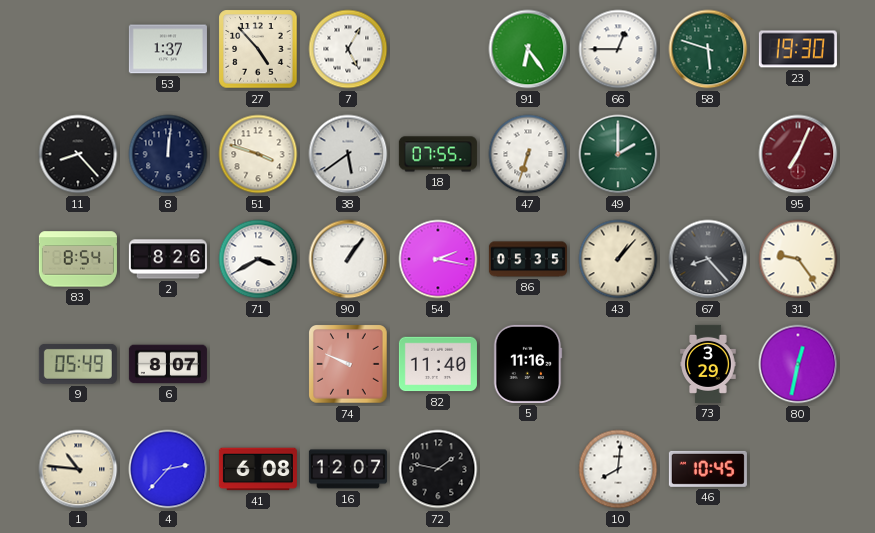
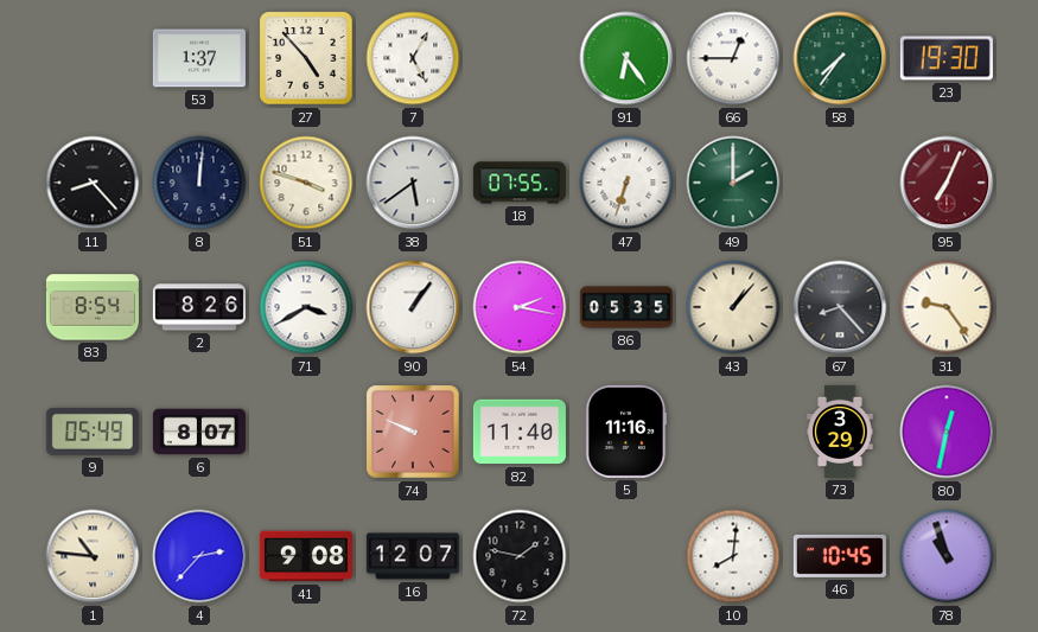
58: 5:48 -> 7:36 (840, 58)
41: 6:08 -> 9:08 (306, 556)
78: none -> 10:57 (947, 556)
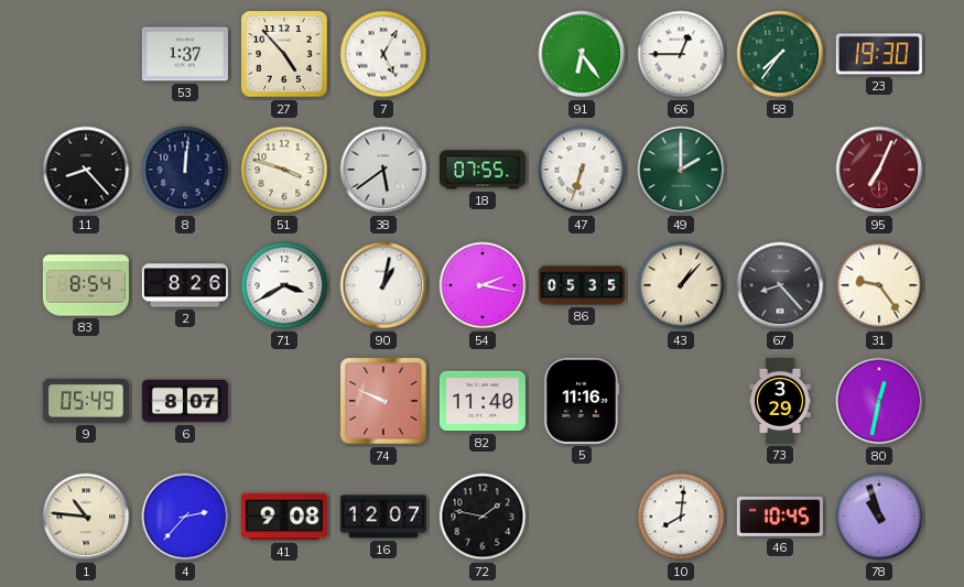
90: 1:06 -> 1:02 (383, 285)
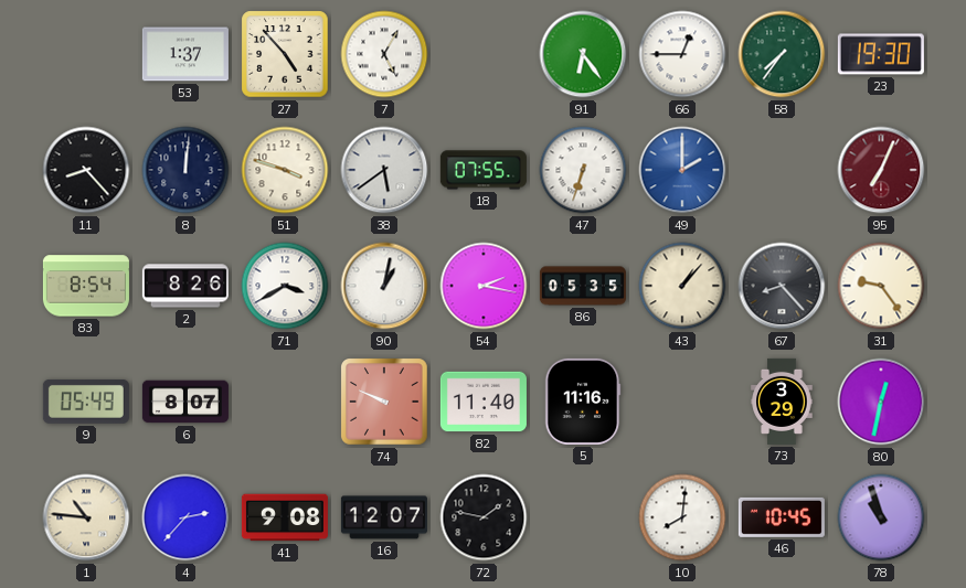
49 dial: green -> blue (682, 170)
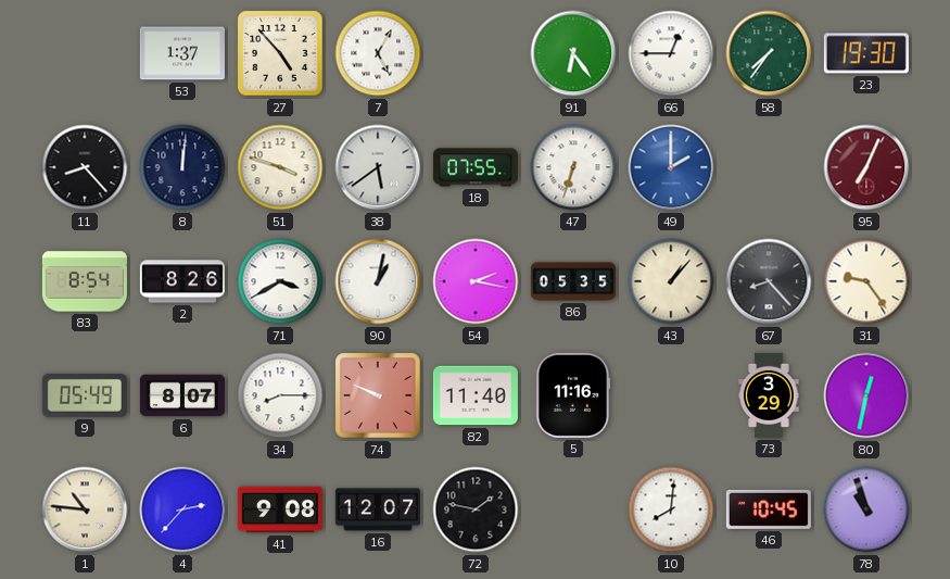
34: none -> 8:15 (280, 395)
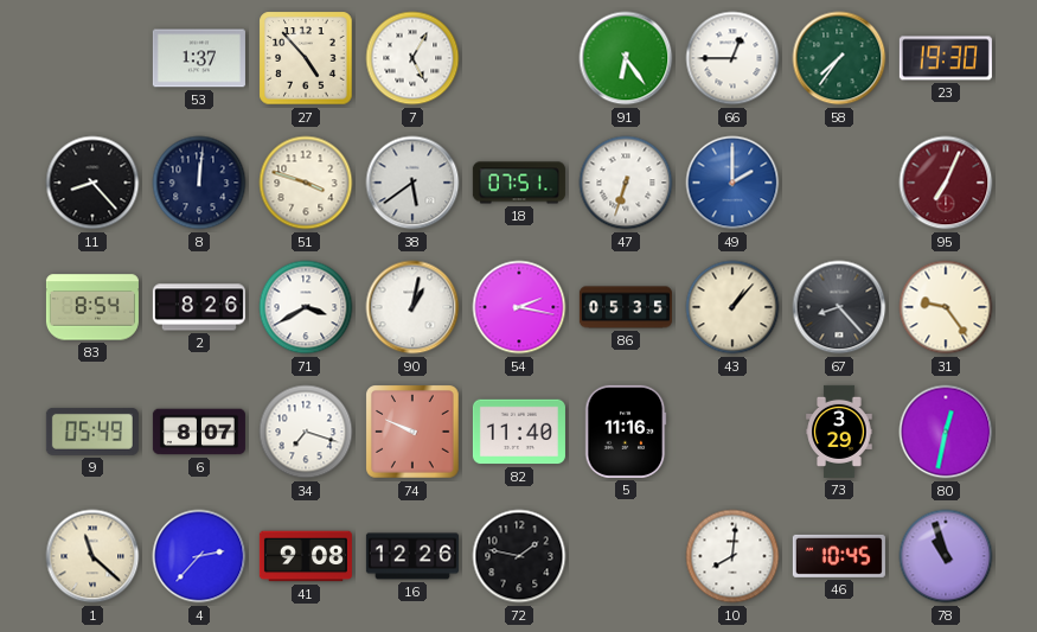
18: 07:55 -> 07:51 (519, 183)
34: 8:15 -> 7:18 (306, 432)
1: 10:46 -> 11:22 (92, 556)
16: 12:07 -> 12:26 (412, 556)
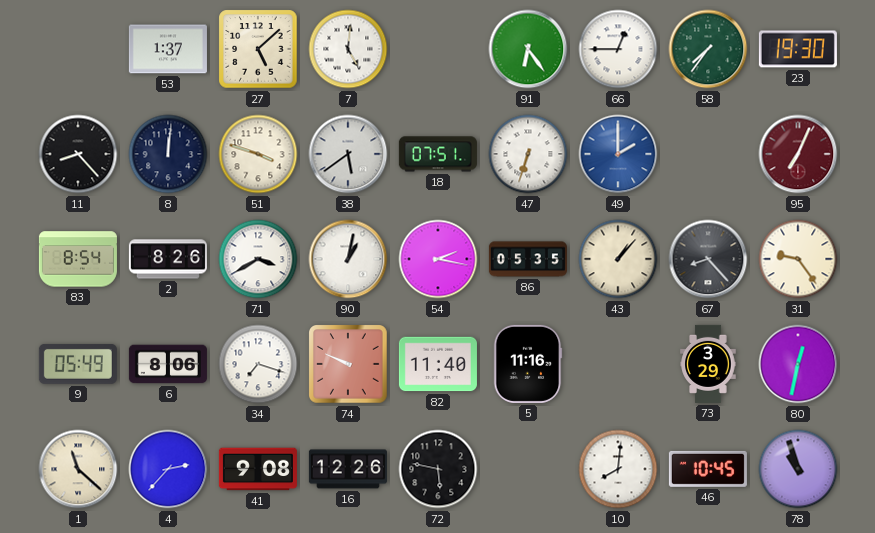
27: 4:53 -> 5:08 (258, 49)
7: 5:05 -> 5:01 (348, 49)
6: 8:07 -> 8:06 (168, 364)
72: 1:47 -> 5:47 (438, 469)
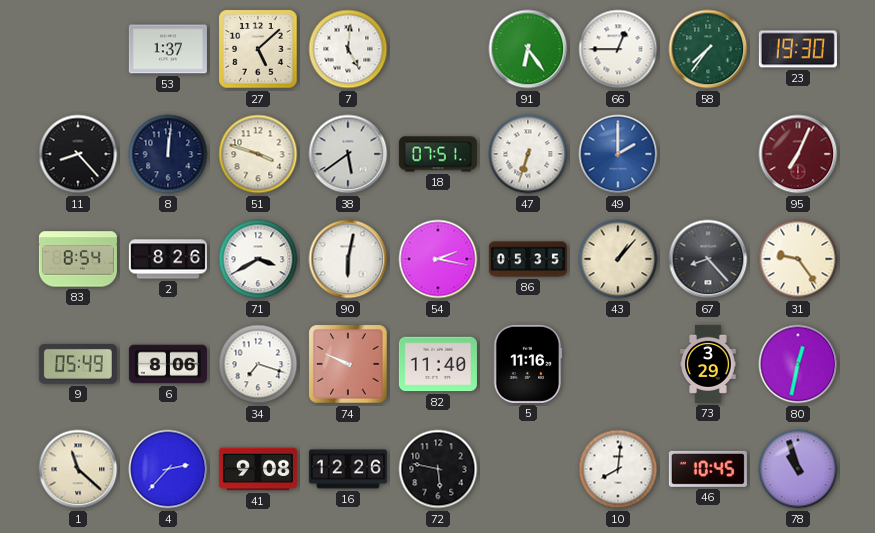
90: 1:02 -> 6:02 (348, 259)
